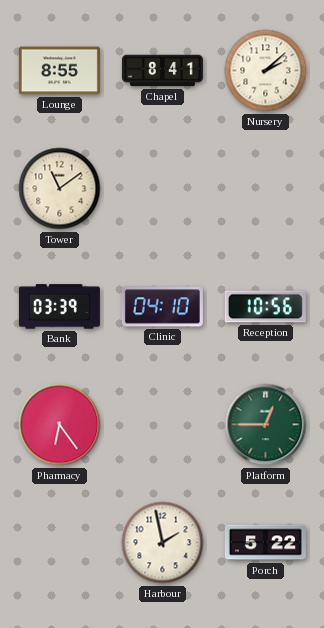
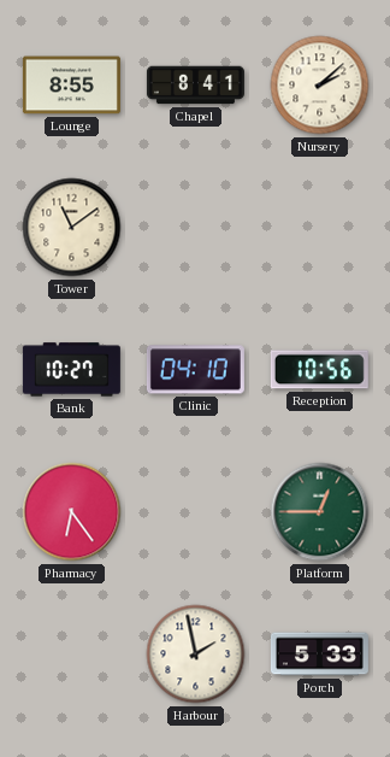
Bank: 03:39 -> 10:27 (71, 370)
Porch: 5:22 -> 5:33 (319, 655)
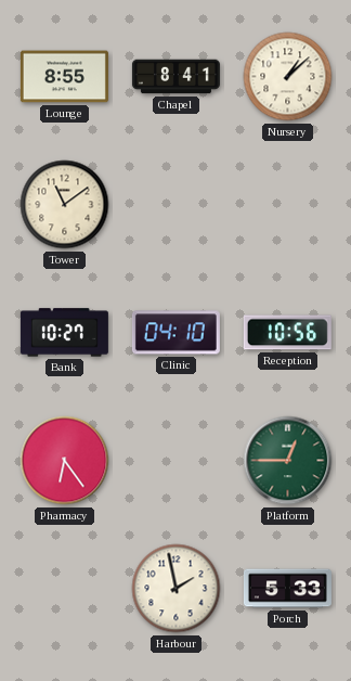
Nursery: 2:08 -> 1:08 (288, 77)
